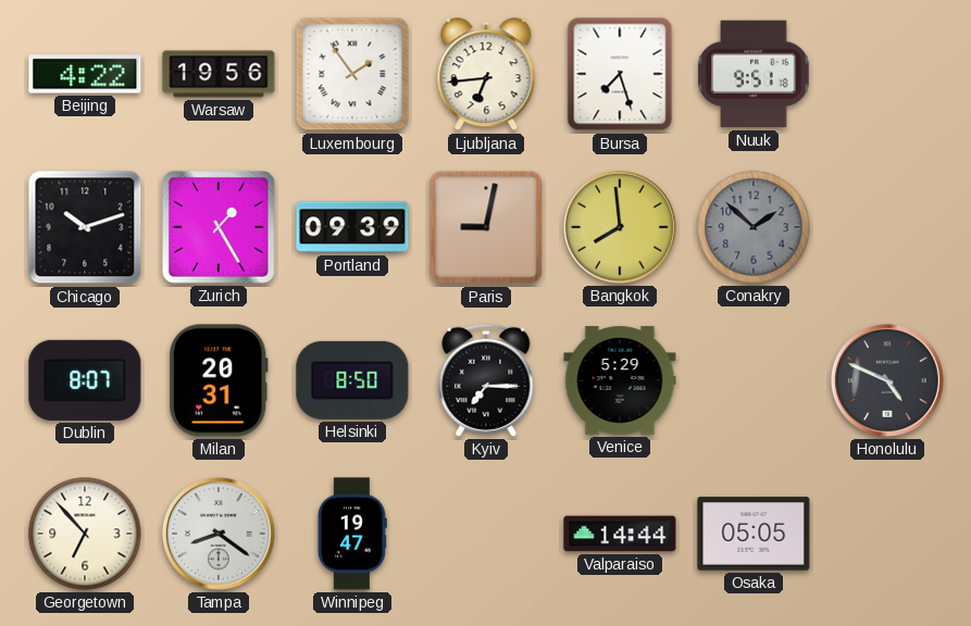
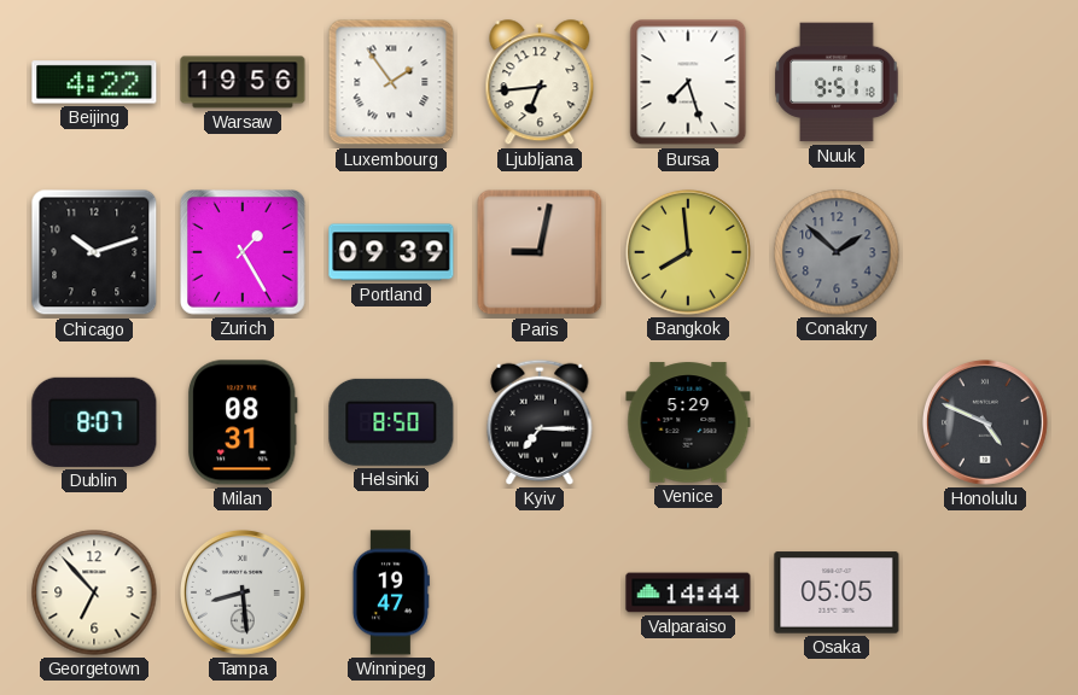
Milan: 20:31 -> 08:31 (244, 422)
Tampa: 8:21 -> 8:29 (243, 594)
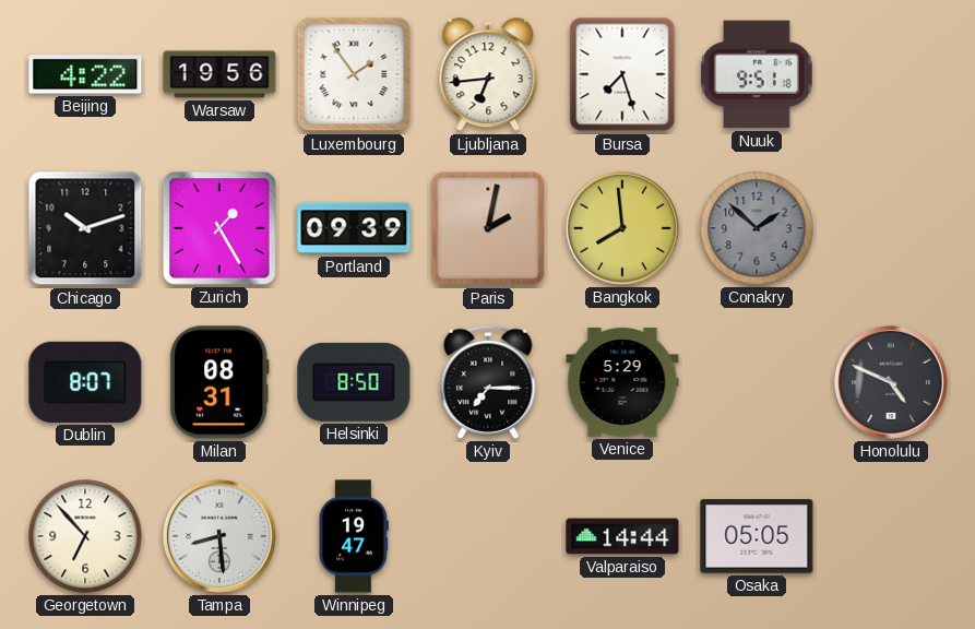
Paris: 9:02 -> 2:02 (488, 228)
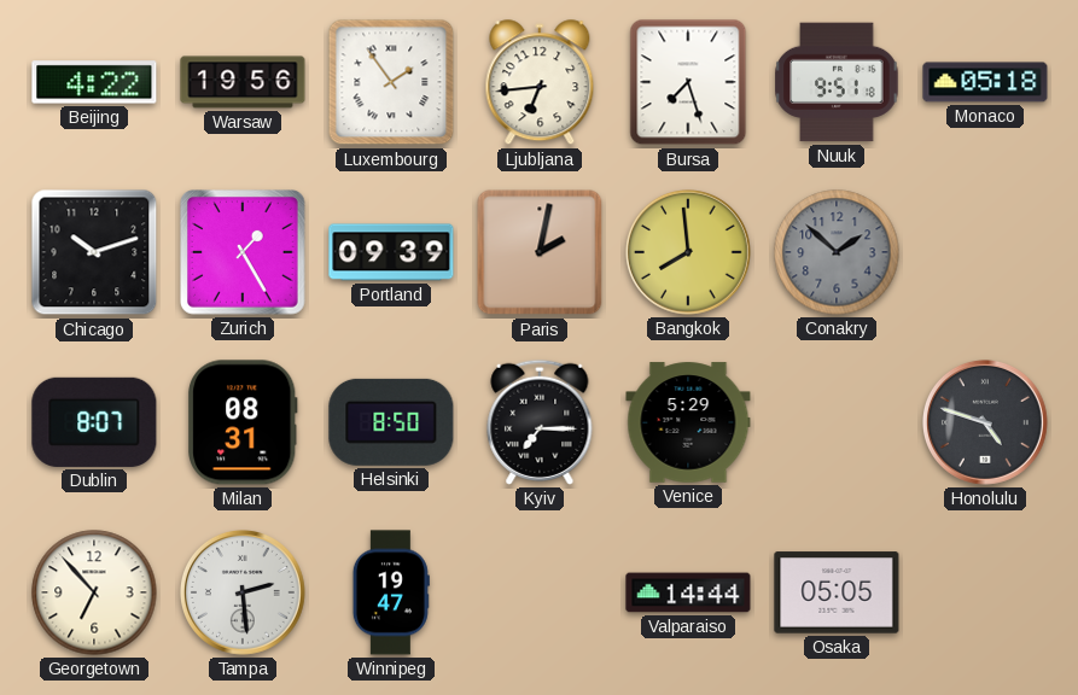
Monaco: none -> 05:18 (985, 82)
Honolulu: 4:49 -> 4:48 (985, 424)
Tampa: 8:29 -> 2:29 (243, 594)
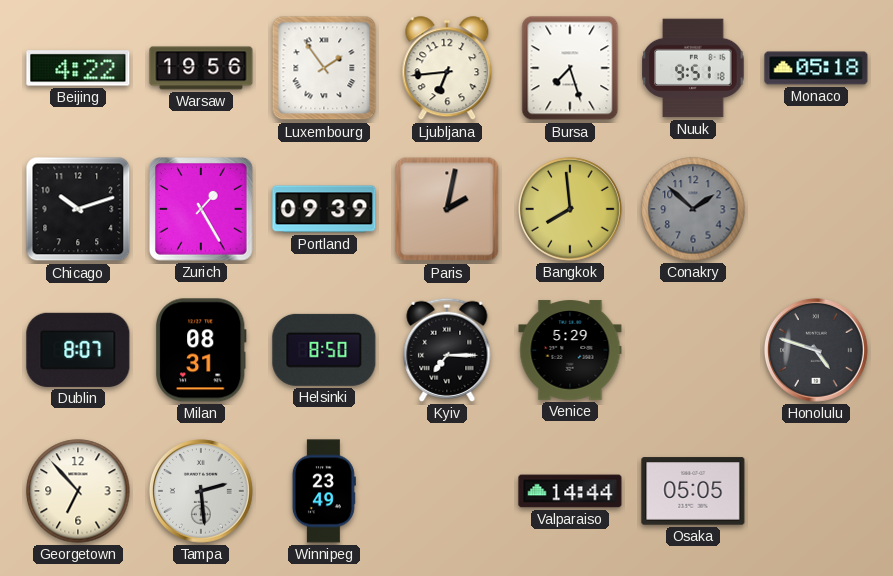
Winnipeg: 19:47 -> 23:49 (324, 491)
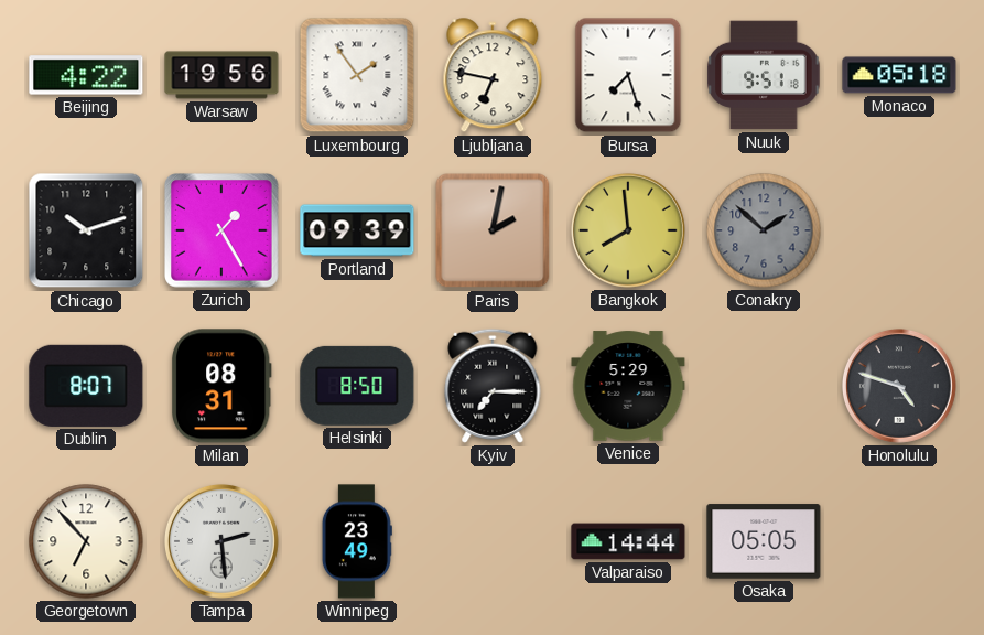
Ljubljana: 6:44 -> 6:47 (493, 76)
